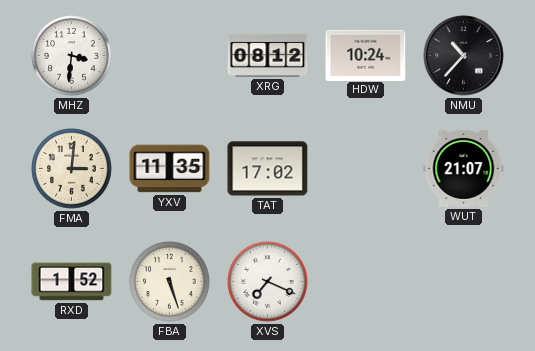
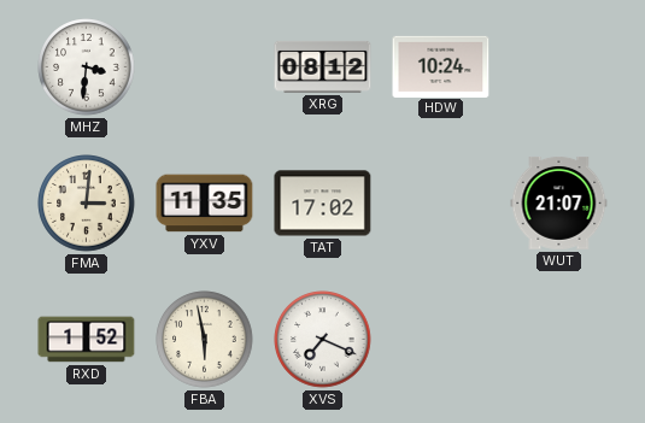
NMU: 10:37 -> none (464, 56)
FBA: 5:27 -> 5:58 (205, 340)
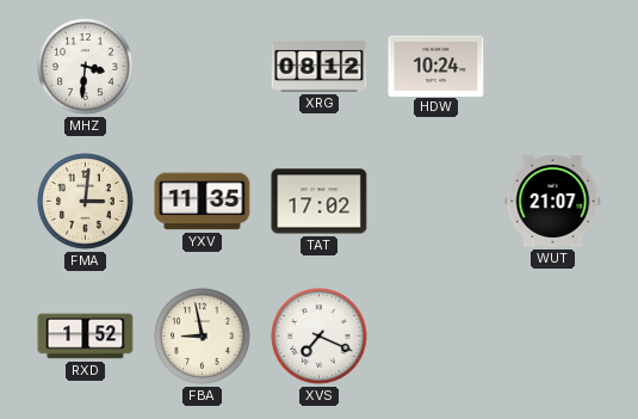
FBA: 5:58 -> 8:58 (203, 337)
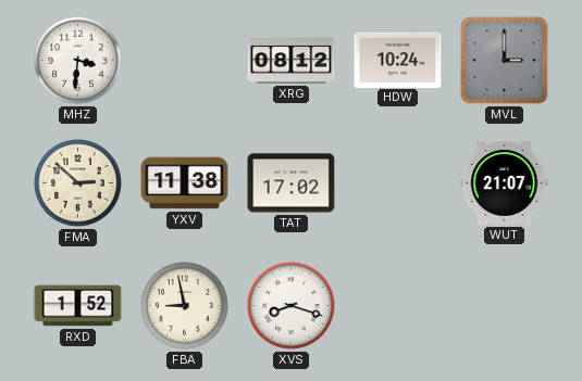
MVL: none -> 3:00 (505, 61)
FMA: 3:01 -> 2:52 (78, 183)
YXV: 11:35 -> 11:38 (185, 183)
XVS: 7:19 -> 8:18 (292, 306)
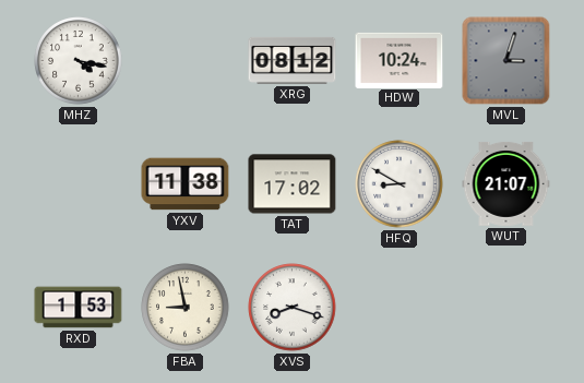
MHZ: 3:31 -> 4:17 (79, 61)
MVL: 3:00 -> 3:03 (506, 61)
FMA: 2:52 -> none (78, 183)
HFQ: none -> 8:50 (400, 184)
RXD: 1:52 -> 1:53 (79, 308)
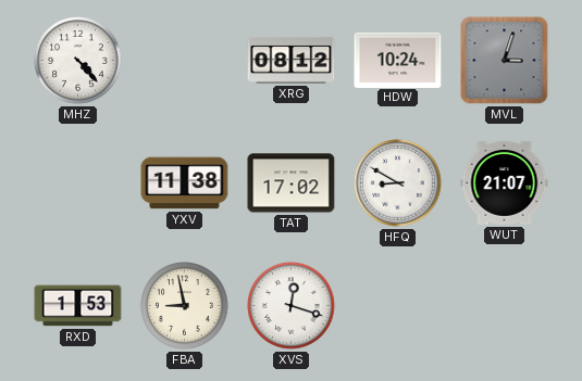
MHZ: 4:17 -> 4:23 (78, 61)
XVS: 8:18 -> 12:18 (292, 306)
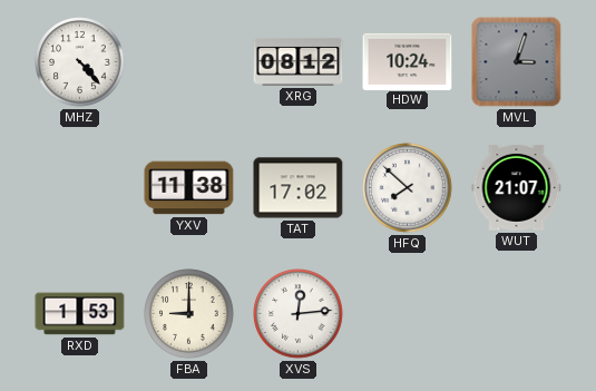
HFQ: 8:50 -> 7:52 (408, 188)
FBA: 8:58 -> 9:00 (189, 314)
XVS: 12:18 -> 12:14 (299, 314)
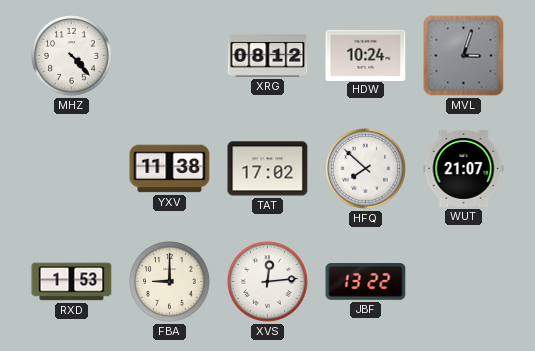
JBF: none -> 13:22 (366, 282)
